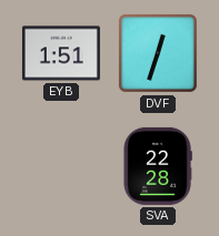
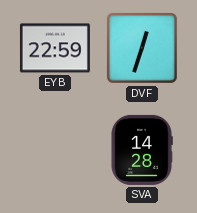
EYB: 1:51 -> 22:59 (55, 48)
SVA: 22:28 -> 14:28 (142, 150)
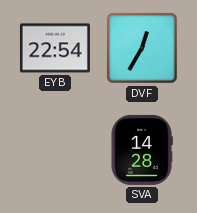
EYB: 22:59 -> 22:54 (55, 48)
DVF: 12:33 -> 12:35 (143, 49)
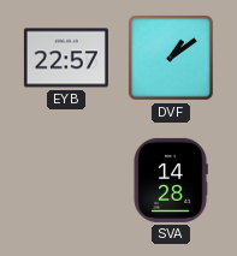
EYB: 22:54 -> 22:57 (66, 58)
DVF: 12:35 -> 1:09 (172, 59)
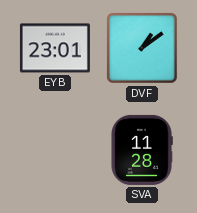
EYB: 22:57 -> 23:01 (55, 48)
SVA: 14:28 -> 11:28 (142, 150)
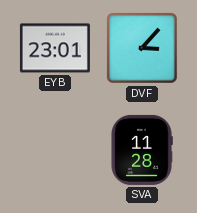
DVF: 1:09 -> 3:07 (143, 49)
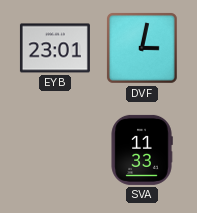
DVF: 3:07 -> 3:02 (143, 49)
SVA: 11:28 -> 11:33 (142, 150)
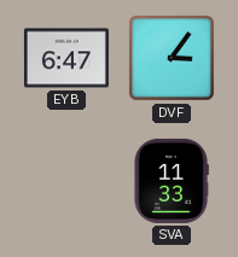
EYB: 23:01 -> 6:47 (66, 58)
DVF: 3:02 -> 3:06 (173, 59)
